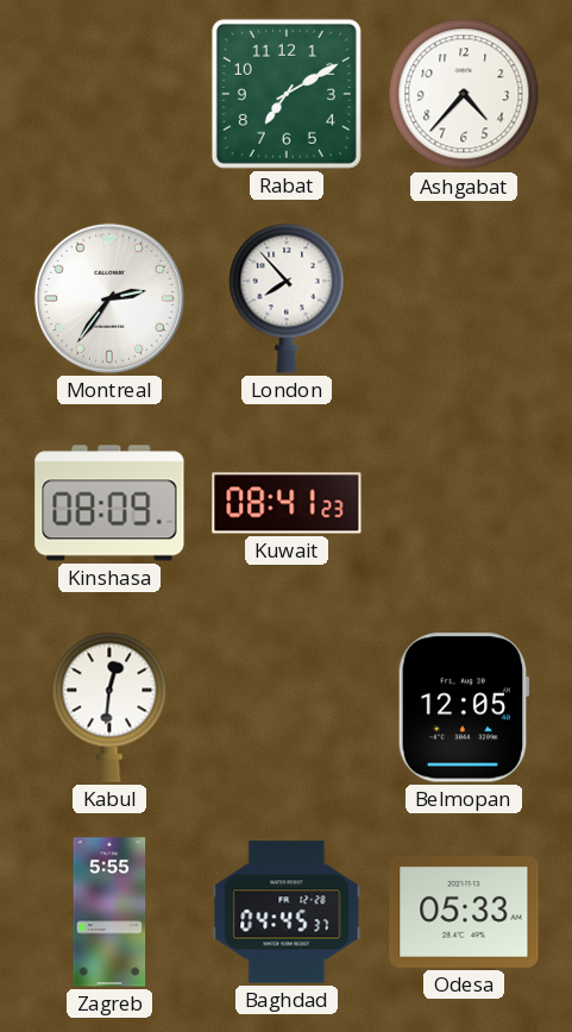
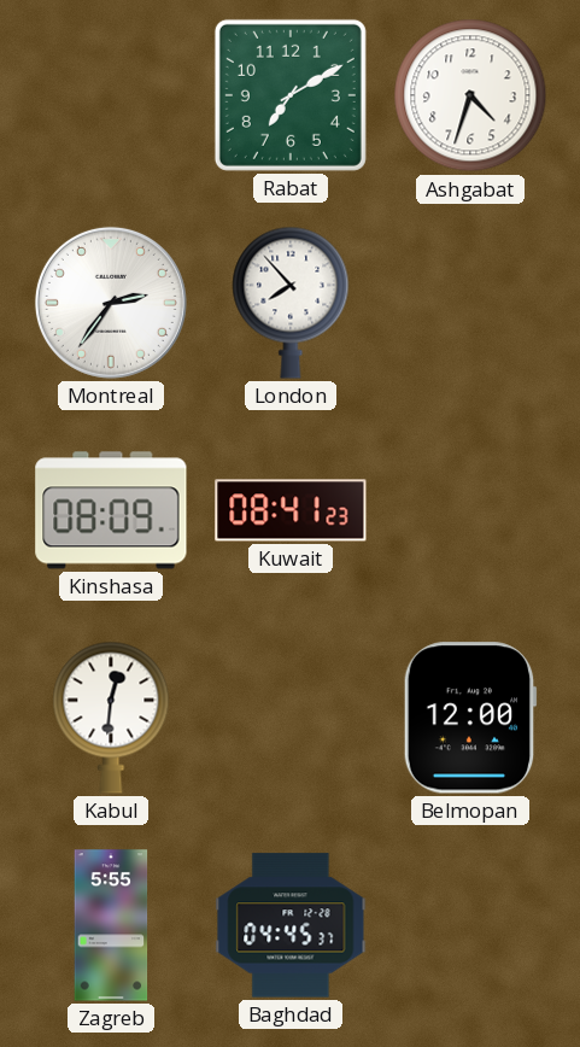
Ashgabat: 4:37 -> 4:33 (470, 95)
Belmopan: 12:05 -> 12:00 (470, 718)
Odesa: 05:33 -> none (464, 912)
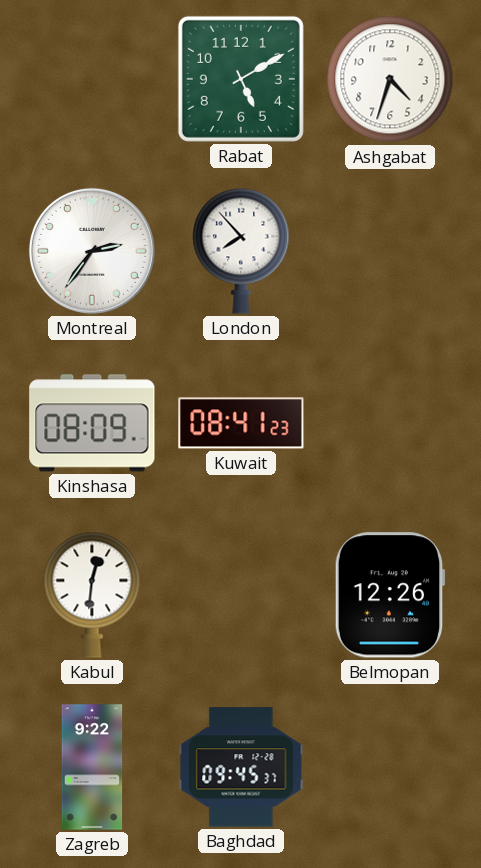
Rabat: 7:10 -> 5:10 (241, 79)
Belmopan: 12:00 -> 12:26 (390, 595)
Zagreb: 5:55 -> 9:22 (92, 767)
Baghdad: 04:45 -> 09:45 (241, 767)
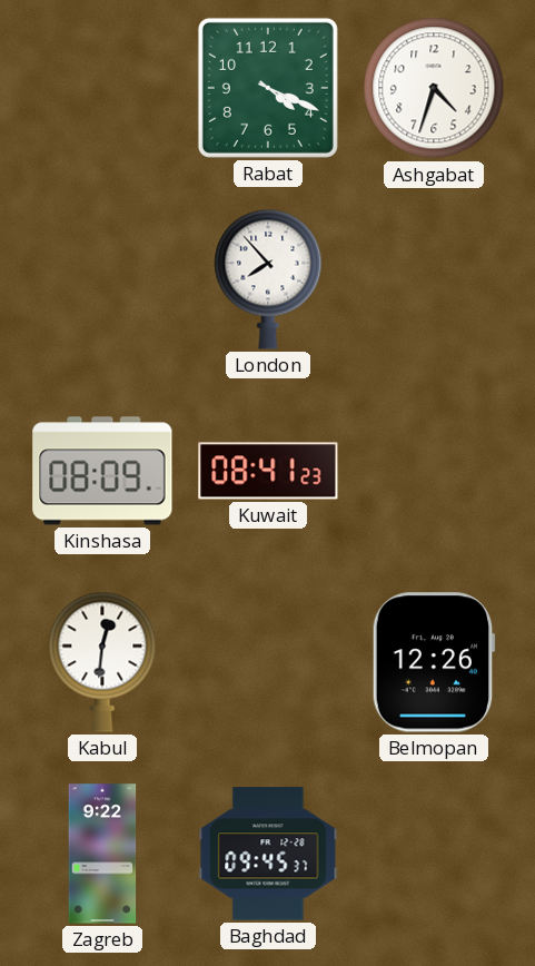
Rabat: 5:10 -> 4:19 (268, 88)
Montreal: 2:36 -> none (92, 251)
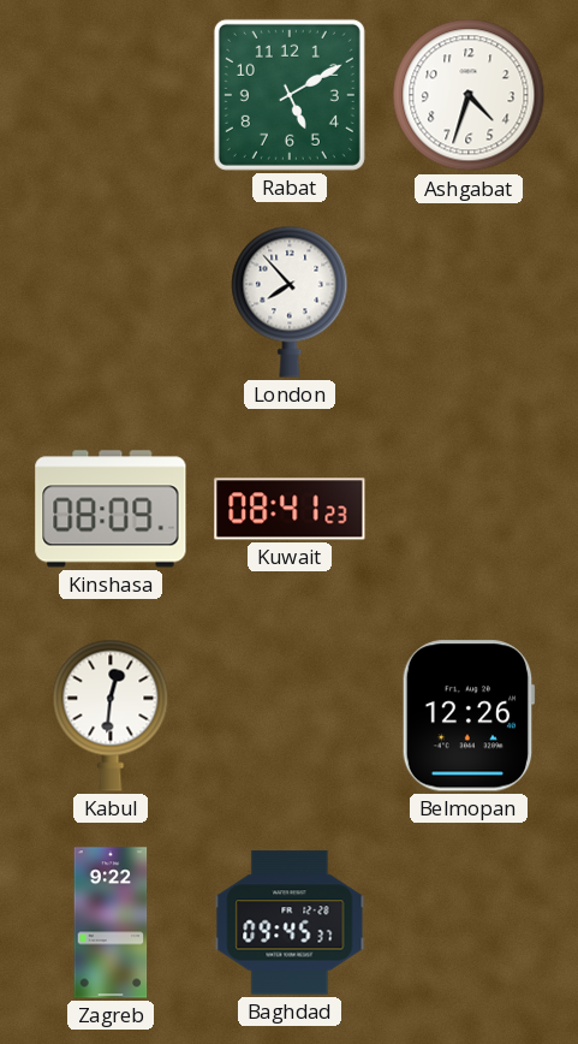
Rabat: 4:19 -> 5:10 (290, 95)
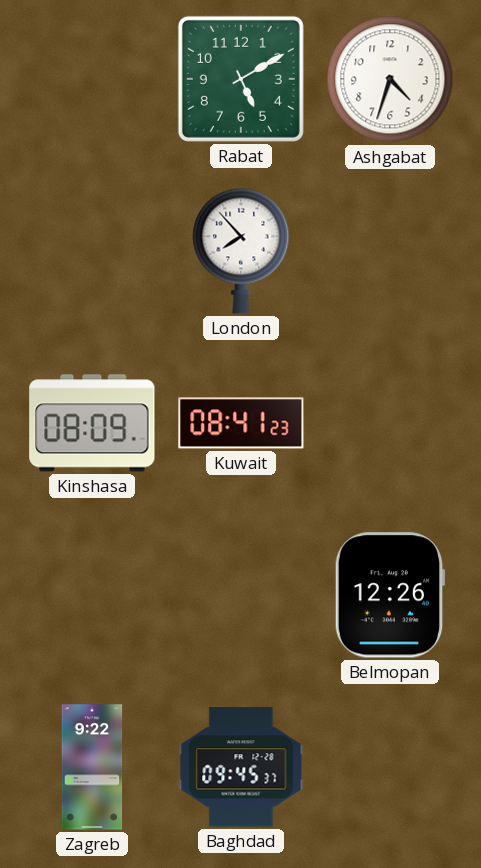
Kabul: 12:31 -> none (111, 716)
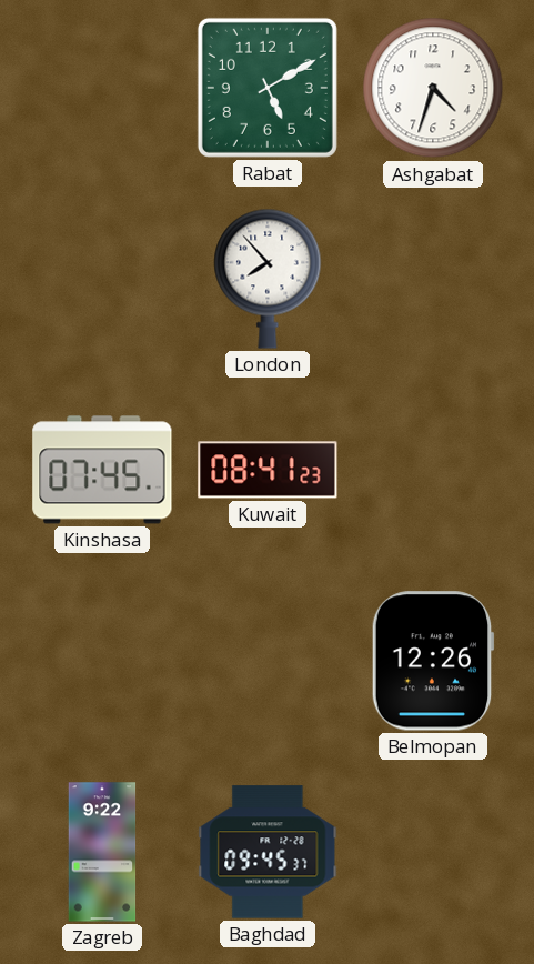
Kinshasa: 08:09 -> 07:45 (102, 470)
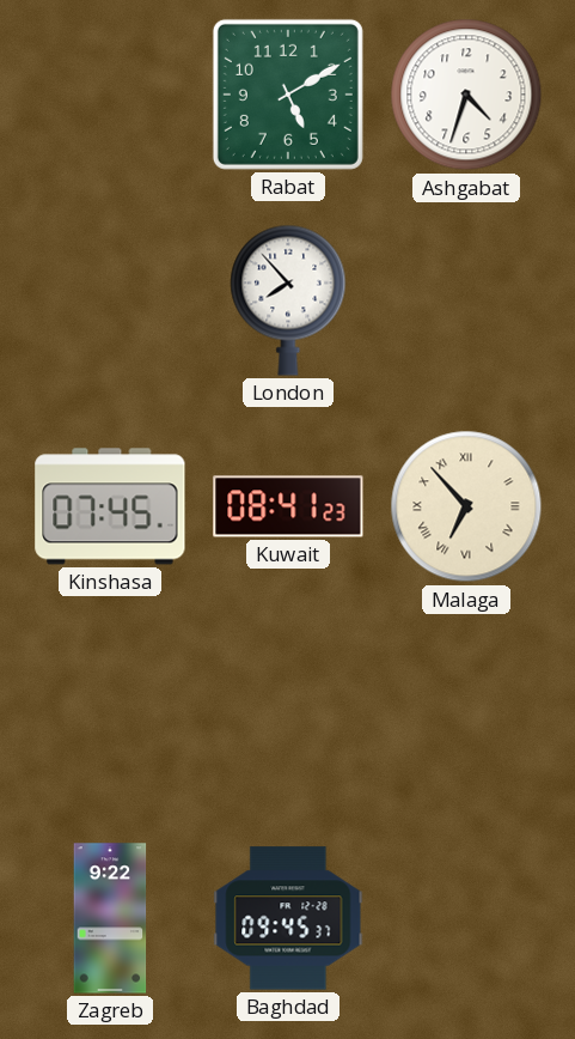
Malaga: none -> 6:53 (466, 506)
Belmopan: 12:26 -> none (433, 661)
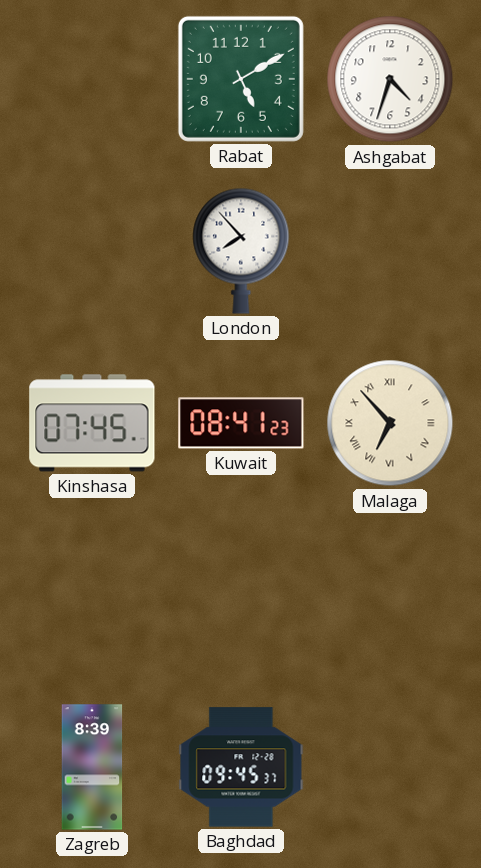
Zagreb: 9:22 -> 8:39 (92, 767)
